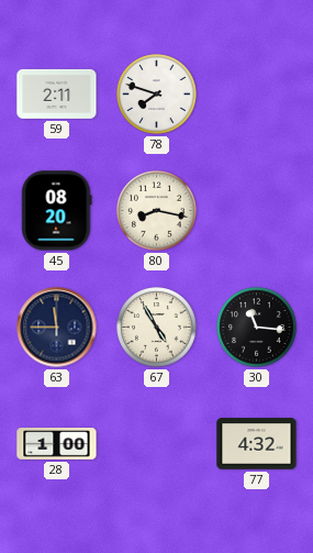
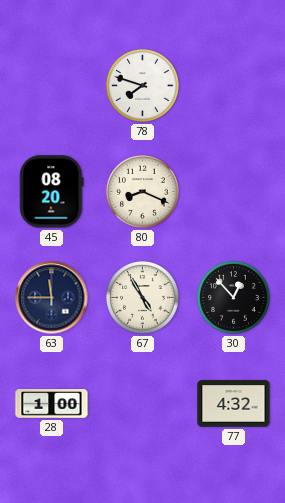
59: 2:11 -> none (57, 93)
80: 8:17 -> 8:19 (143, 192)
30: 11:16 -> 12:53 (234, 298)
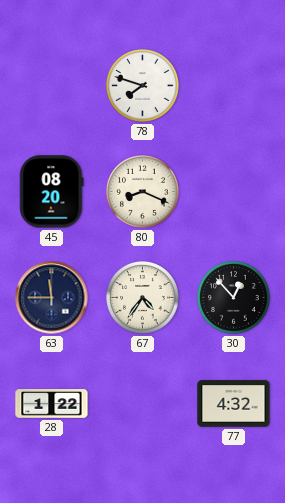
67: 4:55 -> 4:36 (143, 298)
28: 1:00 -> 1:22 (52, 404)
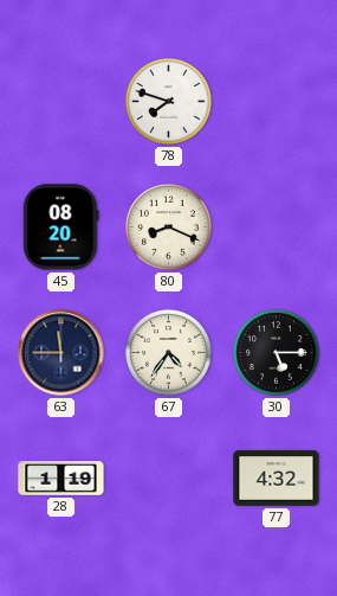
30: 12:53 -> 5:15 (277, 353)
28: 1:22 -> 1:19 (61, 479)
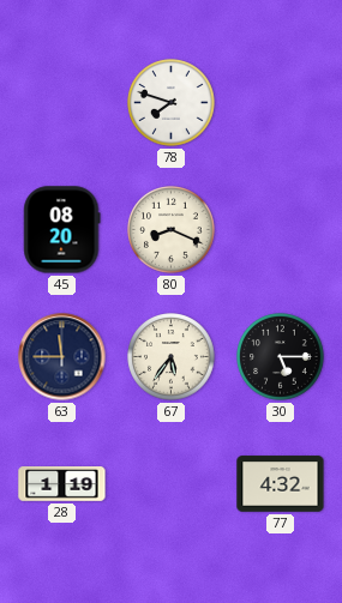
67: 4:36 -> 5:36 (172, 357)
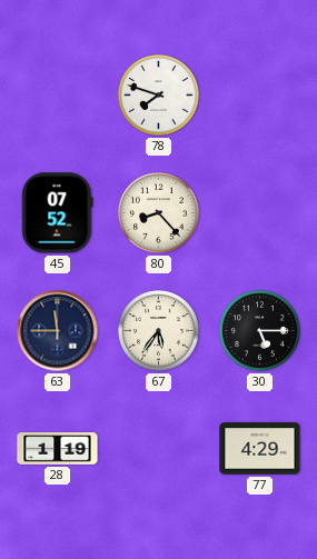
45: 08:20 -> 07:52 (58, 213)
80: 8:19 -> 8:23 (159, 213)
77: 4:32 -> 4:29 (260, 449)
